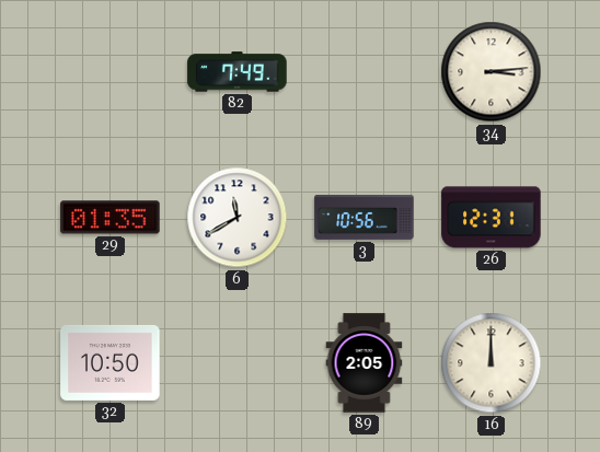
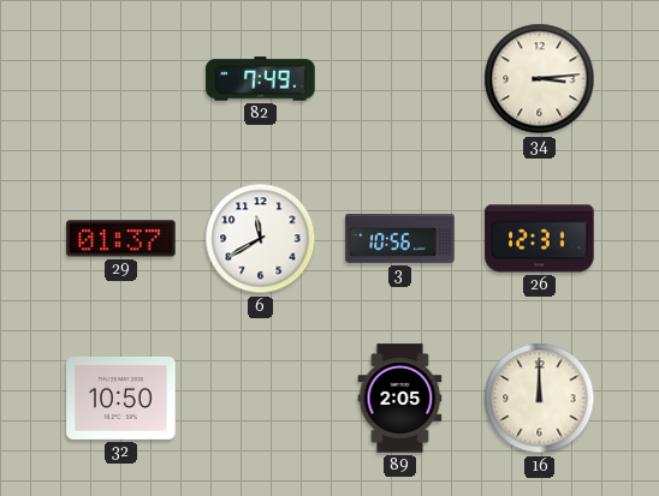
29: 01:35 -> 01:37 (121, 239)
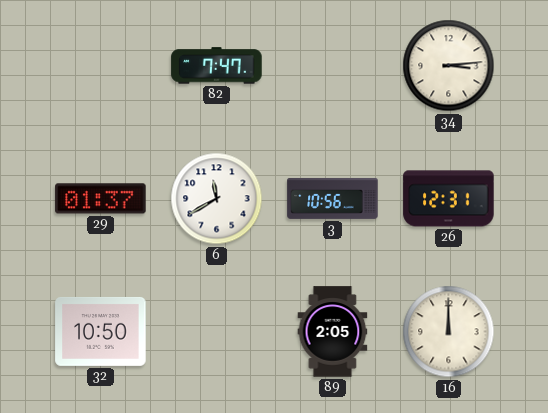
82: 7:49 -> 7:47 (217, 66)
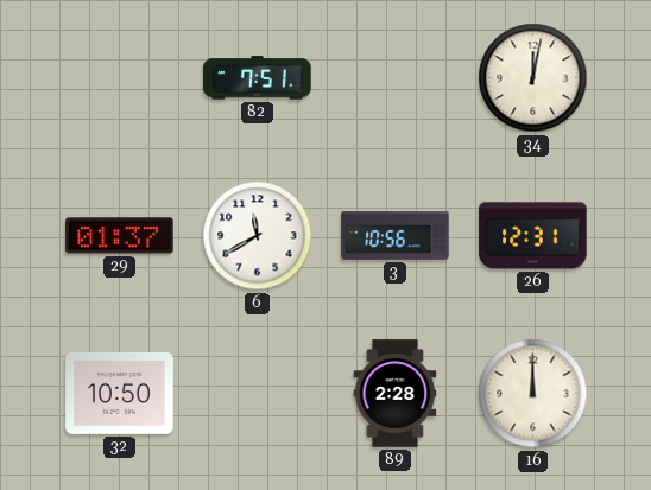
82: 7:47 -> 7:51 (258, 78)
34: 3:14 -> 12:02 (533, 78)
89: 2:05 -> 2:28 (396, 394)
